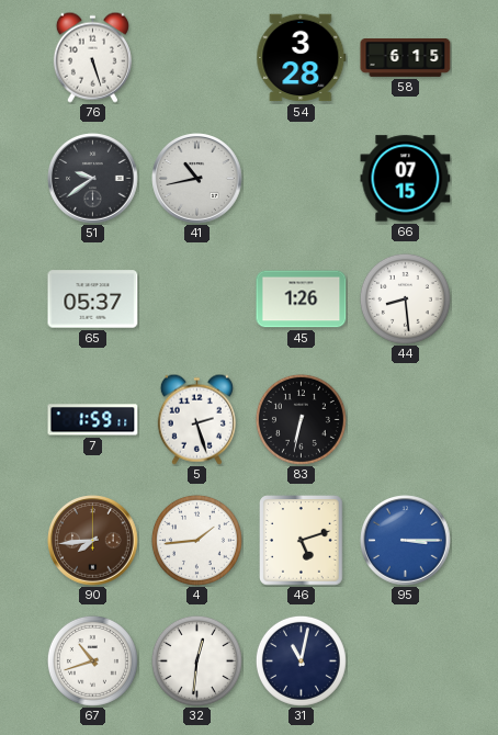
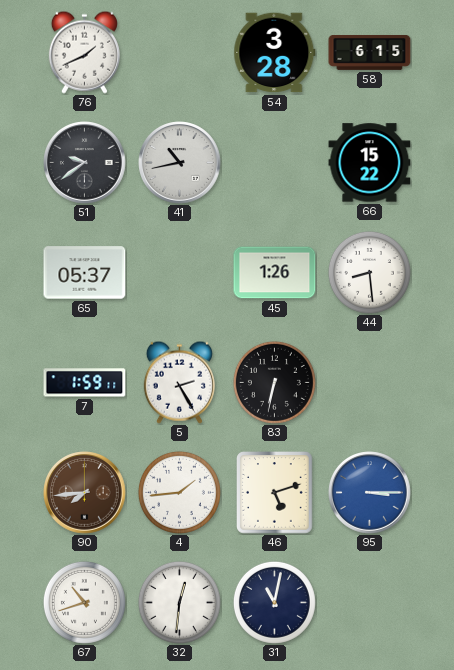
76: 5:27 -> 1:41 (84, 52)
66: 07:15 -> 15:22 (370, 163)
5: 2:27 -> 2:25 (179, 382)
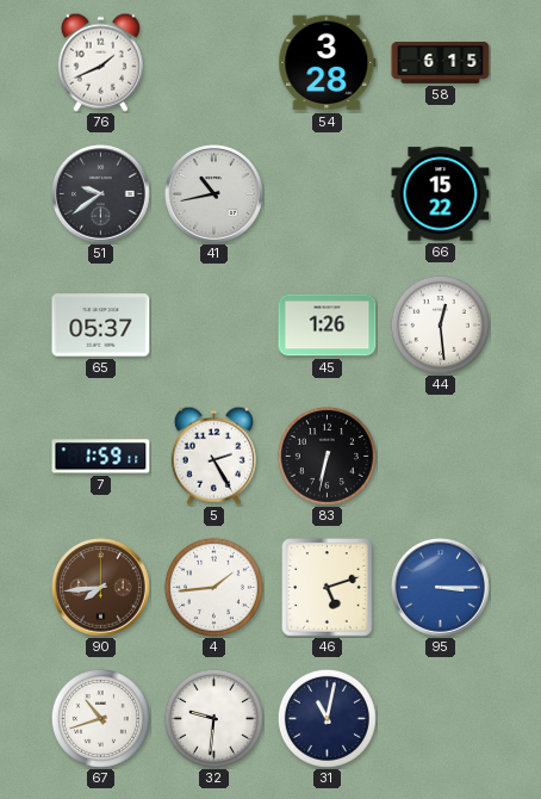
44: 8:29 -> 12:29 (440, 324)
32: 12:31 -> 9:31 (213, 718)
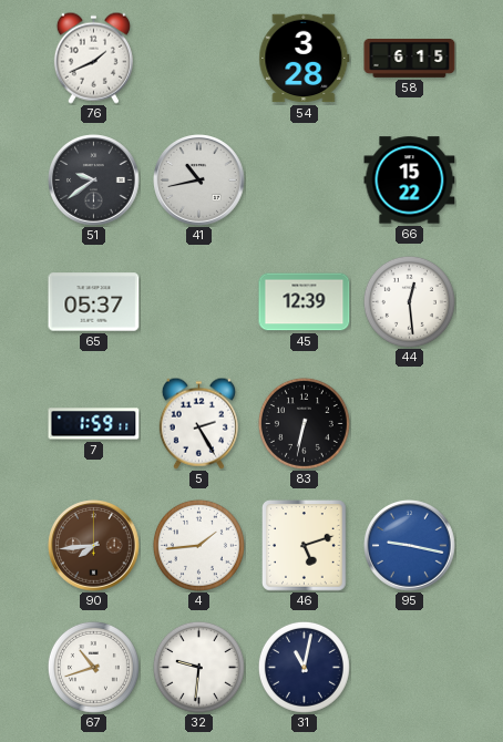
45: 1:26 -> 12:39 (305, 302)
95: 3:15 -> 9:17 (410, 546)
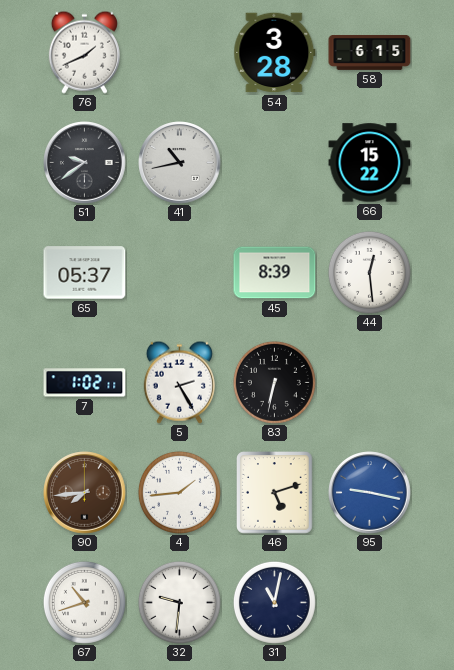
45: 12:39 -> 8:39 (275, 273)
7: 1:59 -> 1:02 (85, 383)
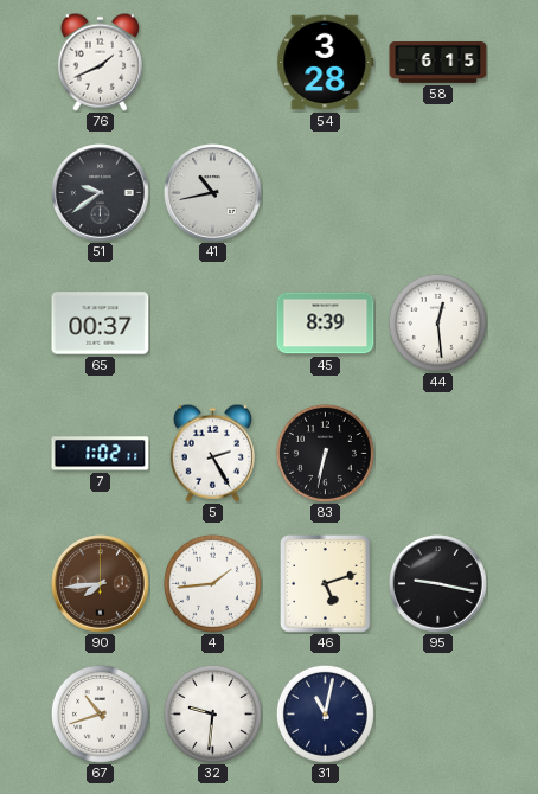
66: 15:22 -> none (370, 163)
65: 05:37 -> 00:37 (101, 324)
95 dial: blue -> black (438, 584)
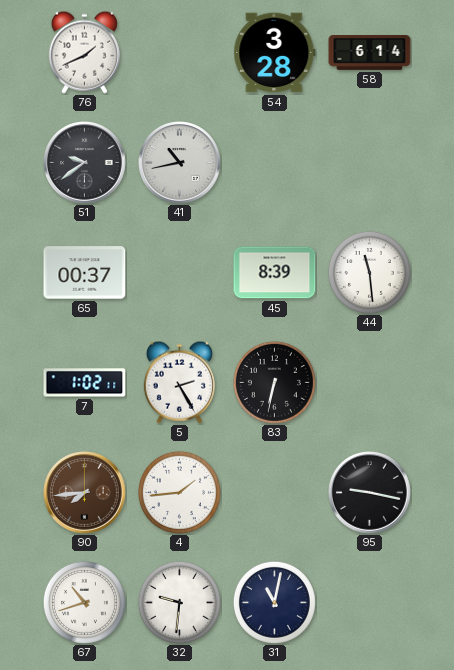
58: 6:15 -> 6:14 (370, 53)
44: 12:29 -> 11:29 (369, 272)
46: 5:12 -> none (326, 584)
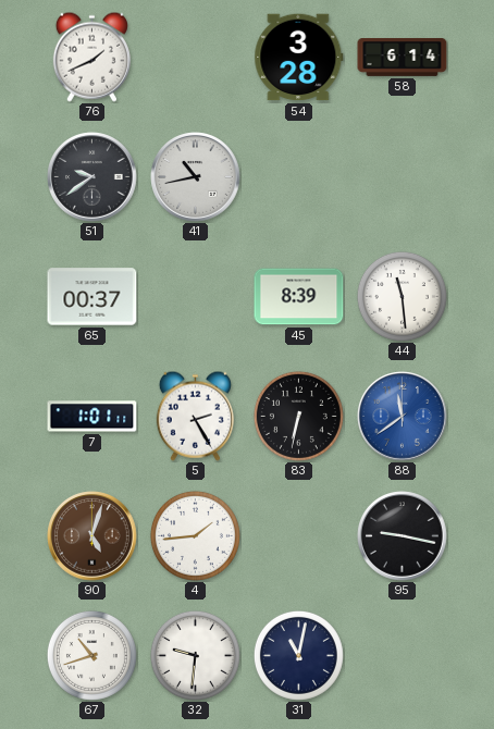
7: 1:02 -> 1:01 (92, 417)
88: none -> 11:39 (403, 417)
90: 7:44 -> 5:03 (92, 536)
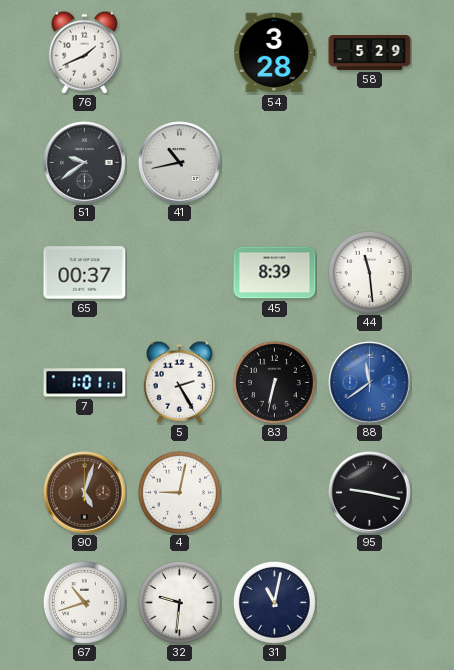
58: 6:14 -> 5:29 (370, 53)
4: 1:44 -> 9:02 (179, 492)
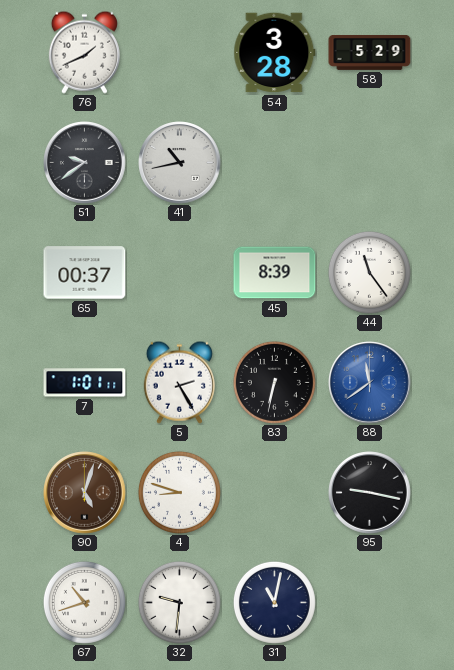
44: 11:29 -> 11:24 (369, 272)
4: 9:02 -> 8:48 (179, 492)
